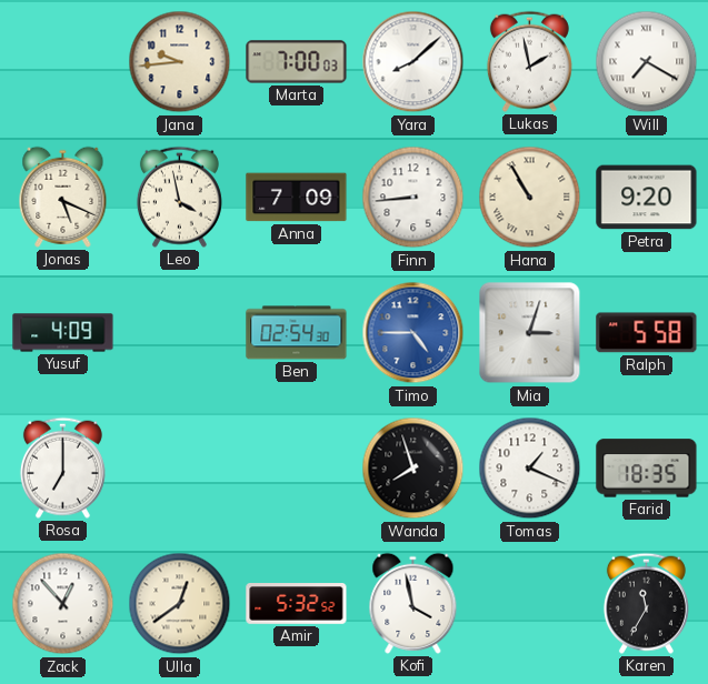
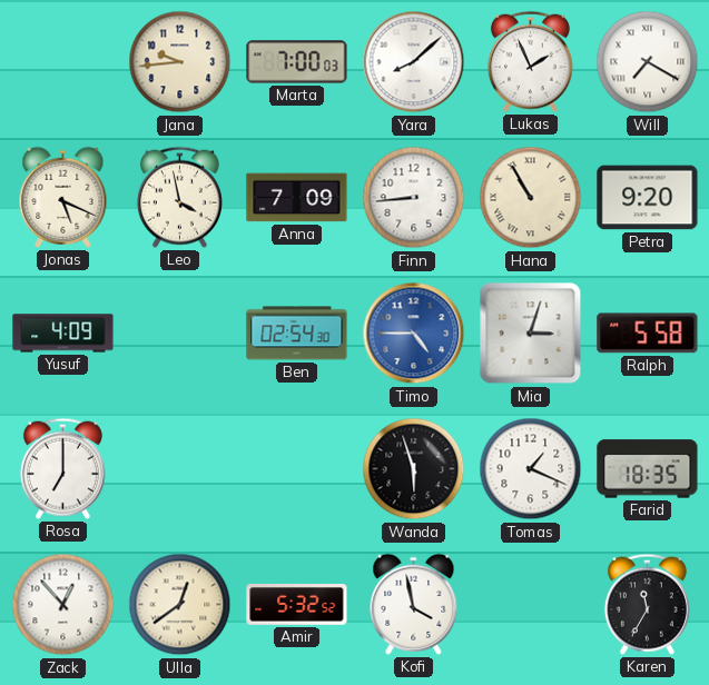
Lukas: 1:58 -> 1:56 (530, 61)
Wanda: 7:57 -> 5:57 (414, 469)
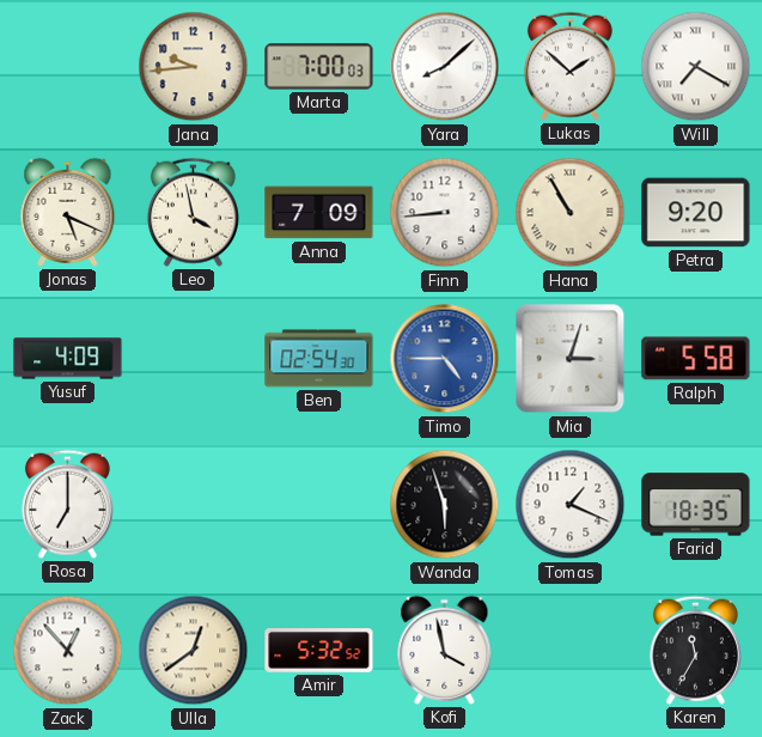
Lukas: 1:56 -> 1:52 (569, 66)
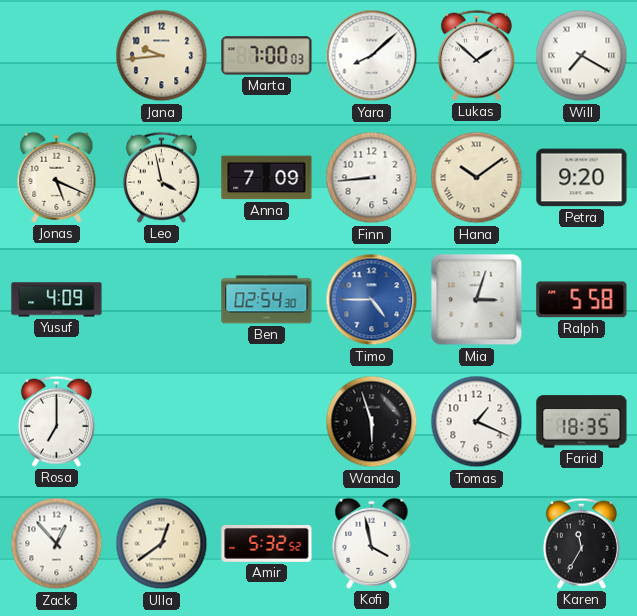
Hana: 10:55 -> 10:09 (477, 178)
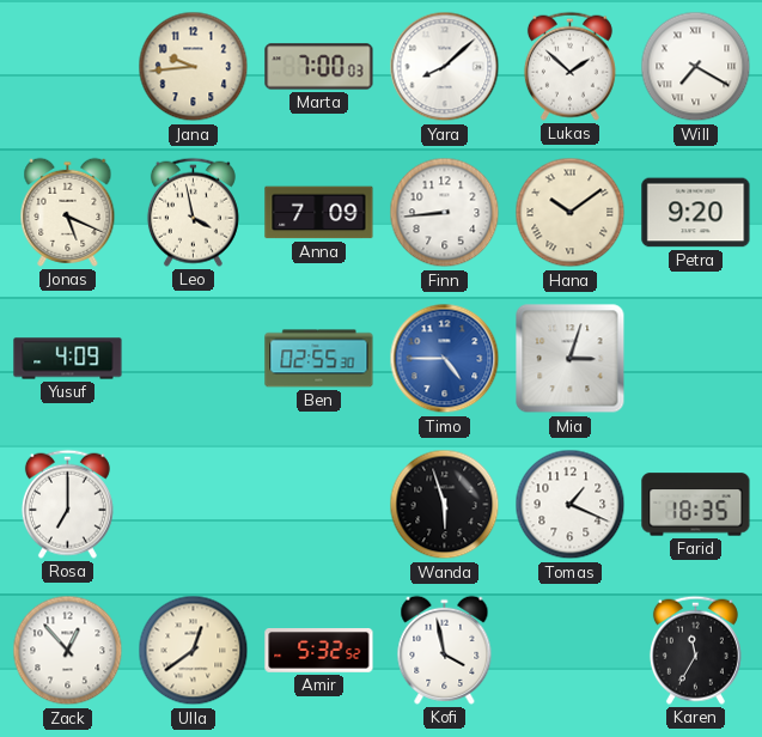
Ben: 02:54 -> 02:55 (319, 359)
Ralph: 5:58 -> none (582, 300)
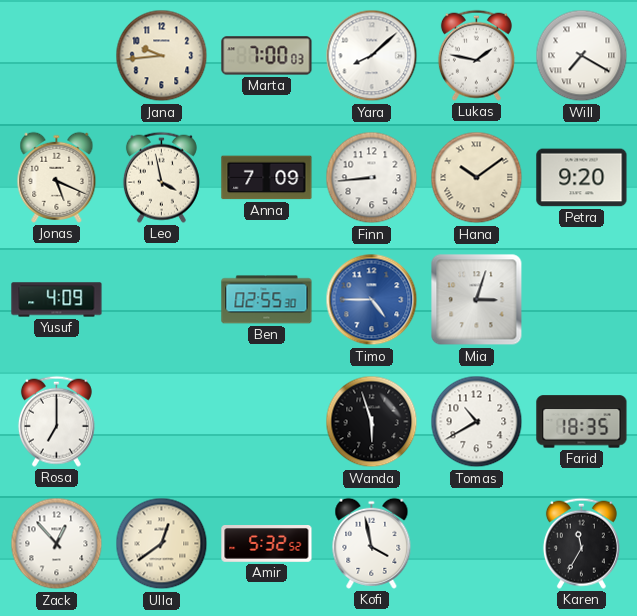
Lukas: 1:52 -> 1:47 (476, 55)
Tomas: 1:19 -> 10:40 (477, 422)
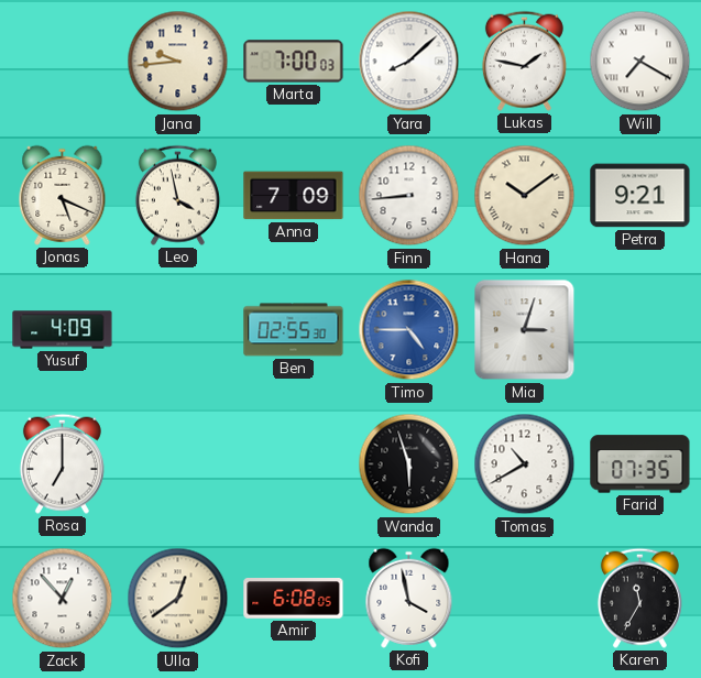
Petra: 9:20 -> 9:21 (640, 196)
Farid: 18:35 -> 07:35 (640, 464)
Amir: 5:32 -> 6:08 (294, 599)
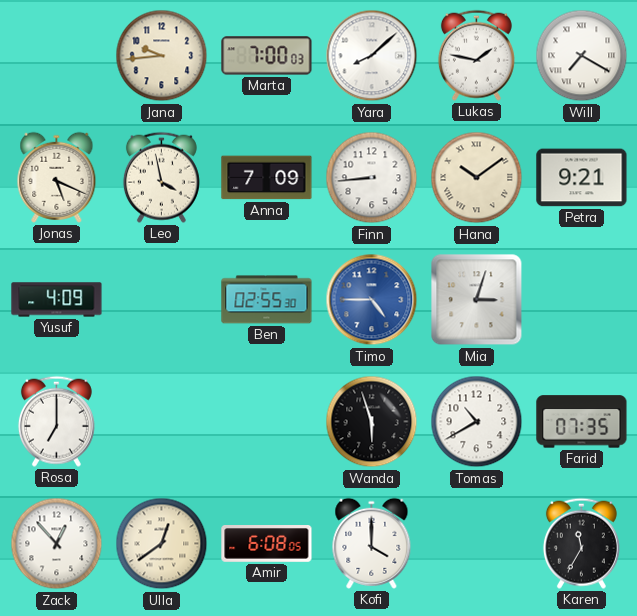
Kofi: 3:58 -> 4:00 (372, 543)
